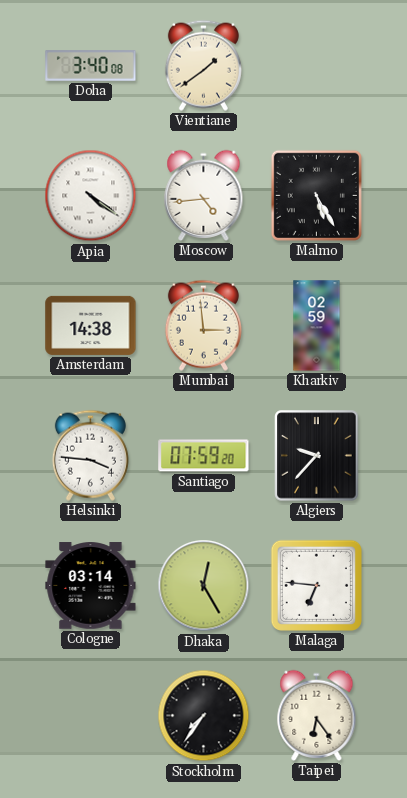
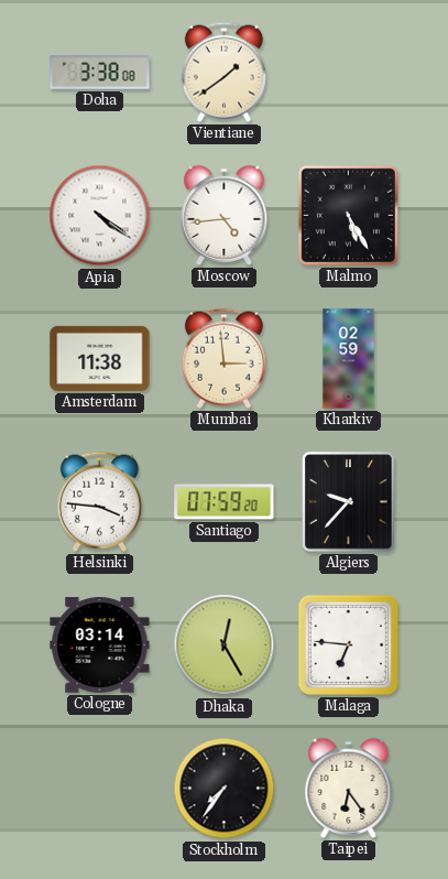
Doha: 3:40 -> 3:38 (100, 73)
Amsterdam: 14:38 -> 11:38 (100, 358)
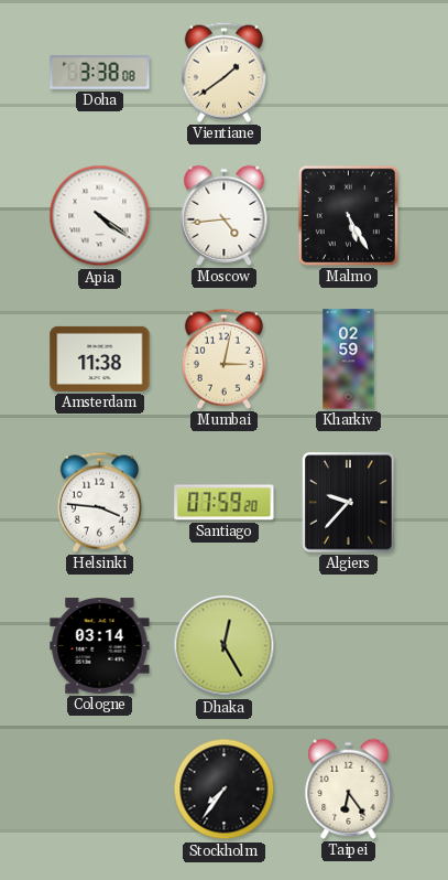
Mumbai: 2:59 -> 3:02 (223, 358)
Malaga: 6:46 -> none (348, 644)
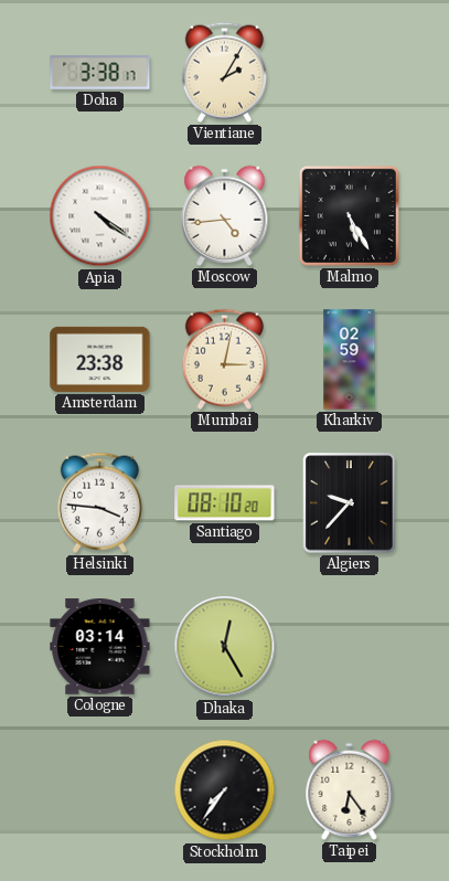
Doha: 3:38:08 -> 3:38:17 (100, 73)
Vientiane: 1:39 -> 2:05 (224, 72)
Amsterdam: 11:38 -> 23:38 (100, 359)
Santiago: 07:59 -> 08:10 (225, 503)
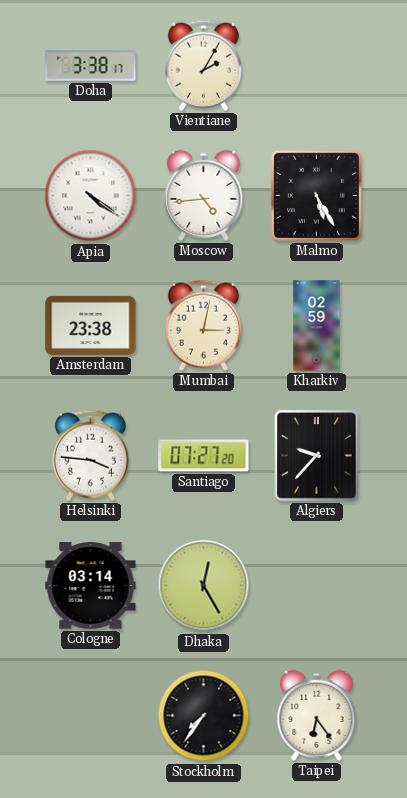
Santiago: 08:10 -> 07:27 (204, 456)
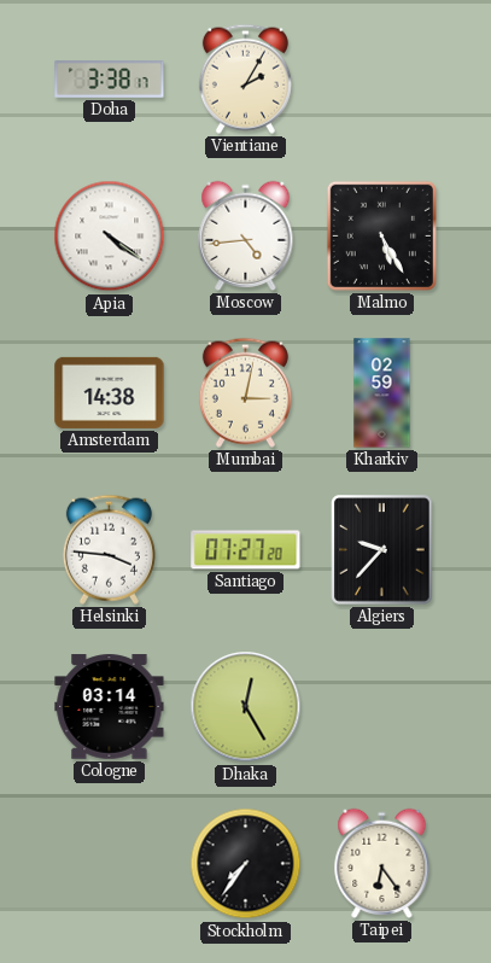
Amsterdam: 23:38 -> 14:38 (110, 392)
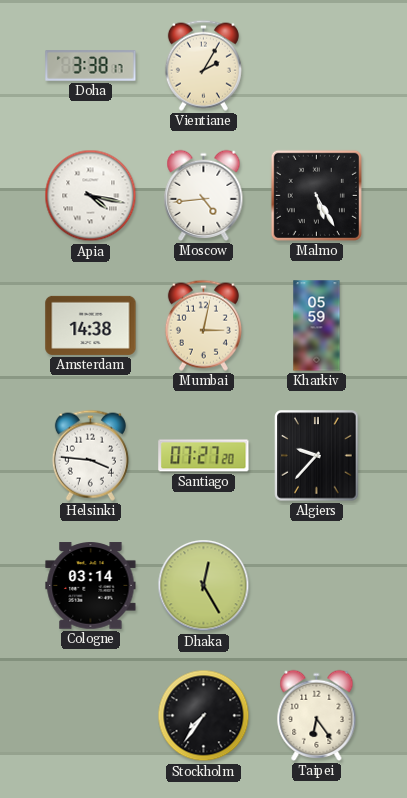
Apia: 4:21 -> 4:17 (91, 196)
Kharkiv: 02:59 -> 05:59 (317, 326)
